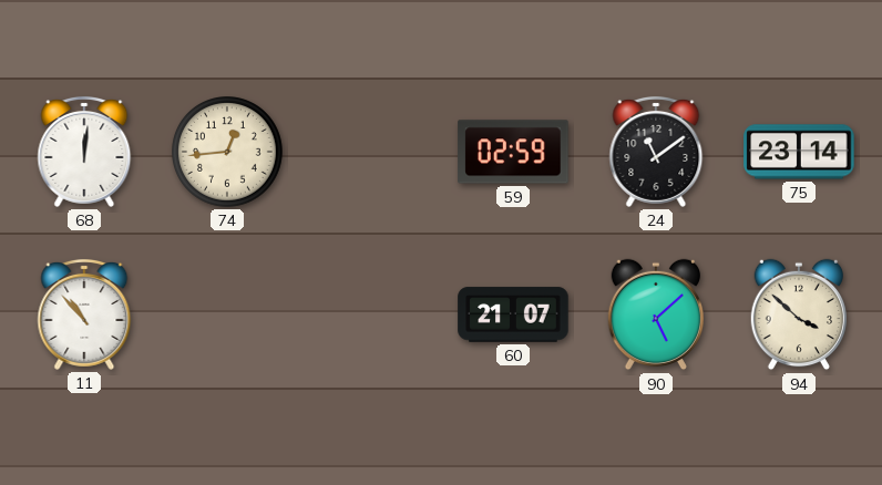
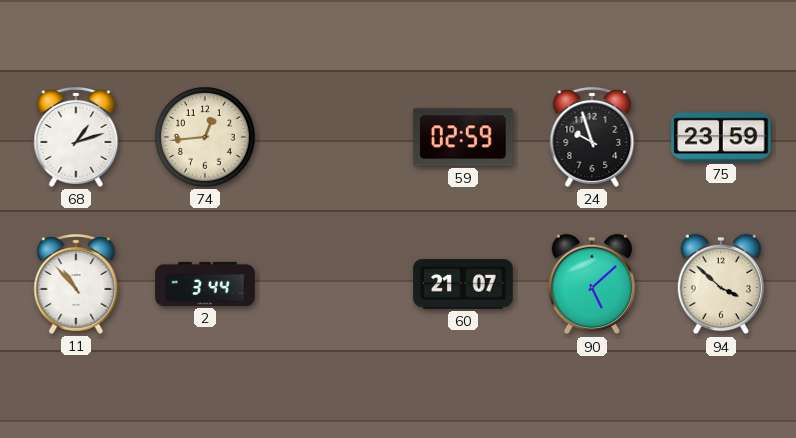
68: 12:01 -> 1:12 (76, 137)
24: 11:09 -> 9:57 (592, 137)
75: 23:14 -> 23:59 (721, 137)
2: none -> 3:44 (205, 284)
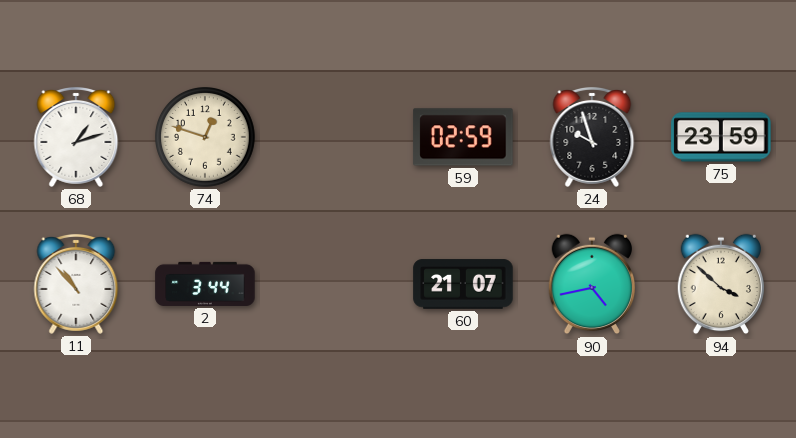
74: 12:44 -> 12:48 (206, 138)
90: 5:08 -> 4:43 (591, 284)
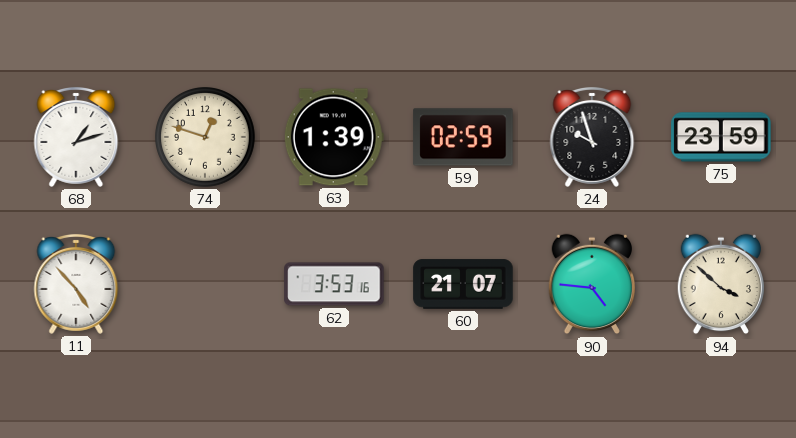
63: none -> 1:39 (334, 137)
11: 10:53 -> 4:53 (76, 284)
2: 3:44 -> none (205, 284)
62: none -> 3:53 (334, 284)
90: 4:43 -> 4:46 (591, 284)
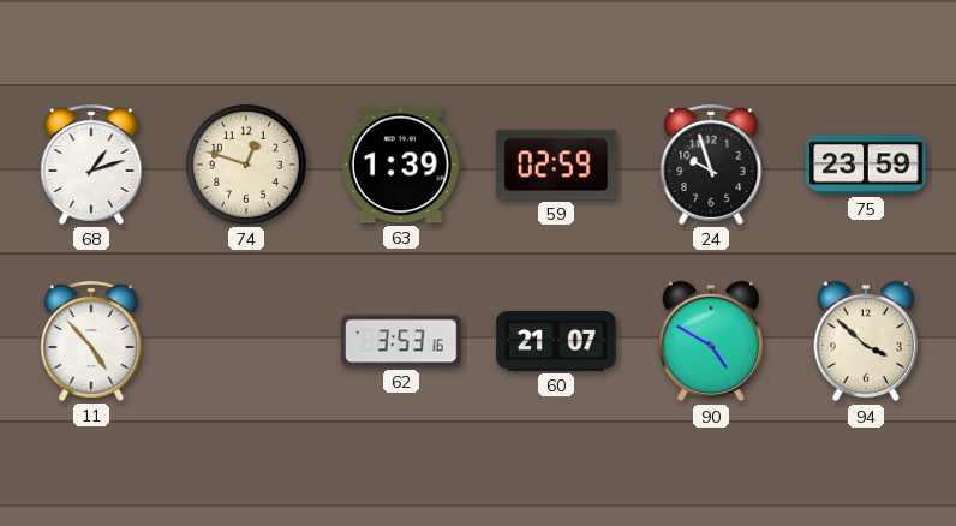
90: 4:46 -> 4:50 (710, 341)
